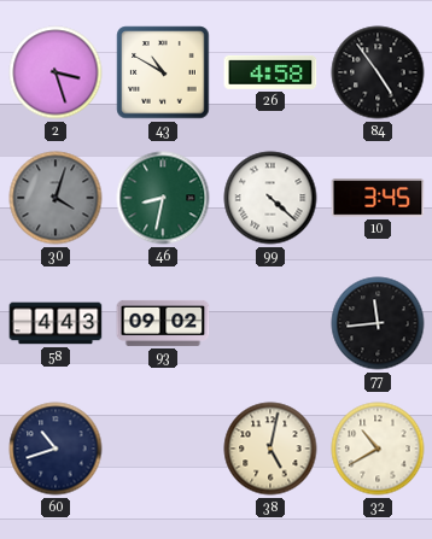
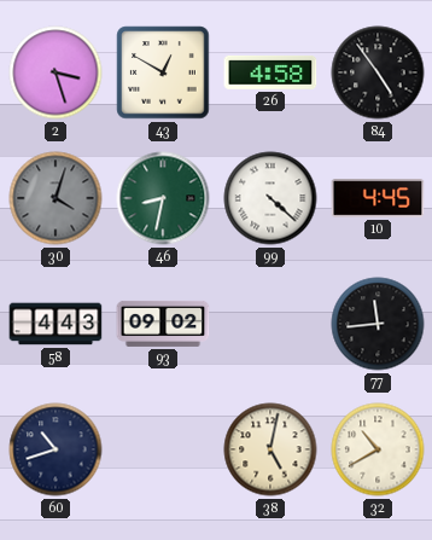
43: 10:50 -> 12:50 (163, 72)
10: 3:45 -> 4:45 (378, 198)
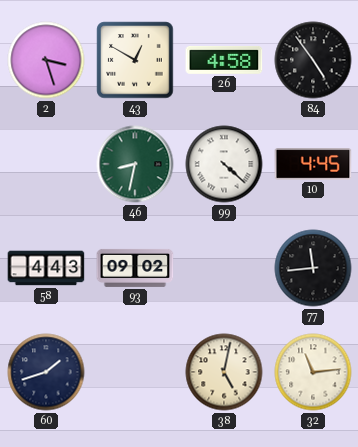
30: 4:03 -> none (56, 198)
60: 10:42 -> 1:42 (46, 372)
32: 10:40 -> 11:14 (313, 372)
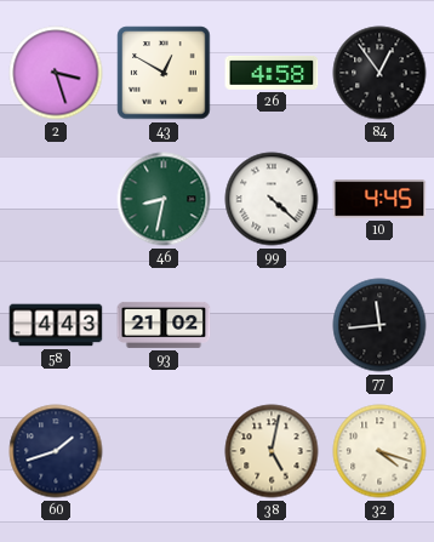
84: 4:54 -> 12:54 (379, 73)
93: 09:02 -> 21:02 (164, 325)
32: 11:14 -> 4:18 (379, 451)
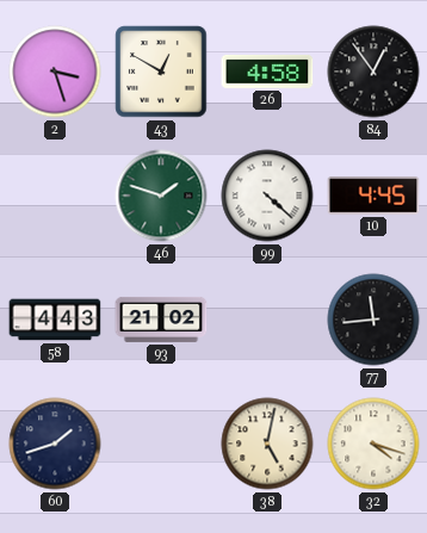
46: 8:32 -> 1:48 (161, 196)
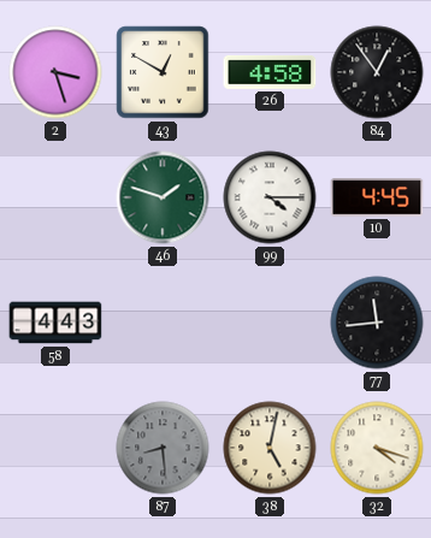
99: 4:22 -> 4:15 (270, 197)
93: 21:02 -> none (161, 320)
60: 1:42 -> none (55, 444)
87: none -> 8:29 (163, 448)
